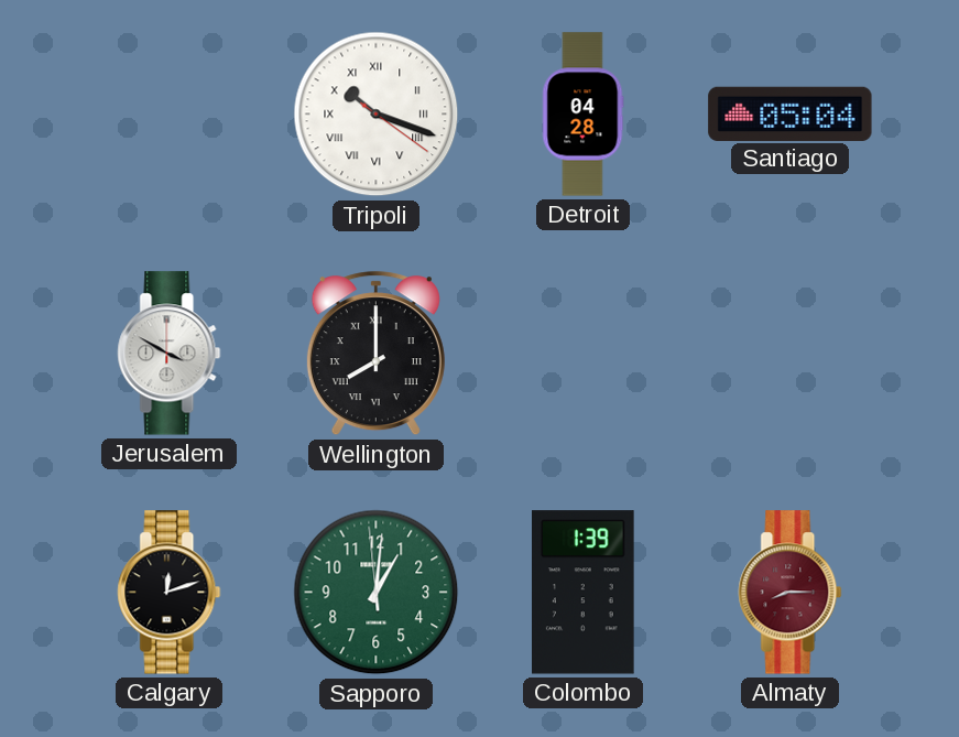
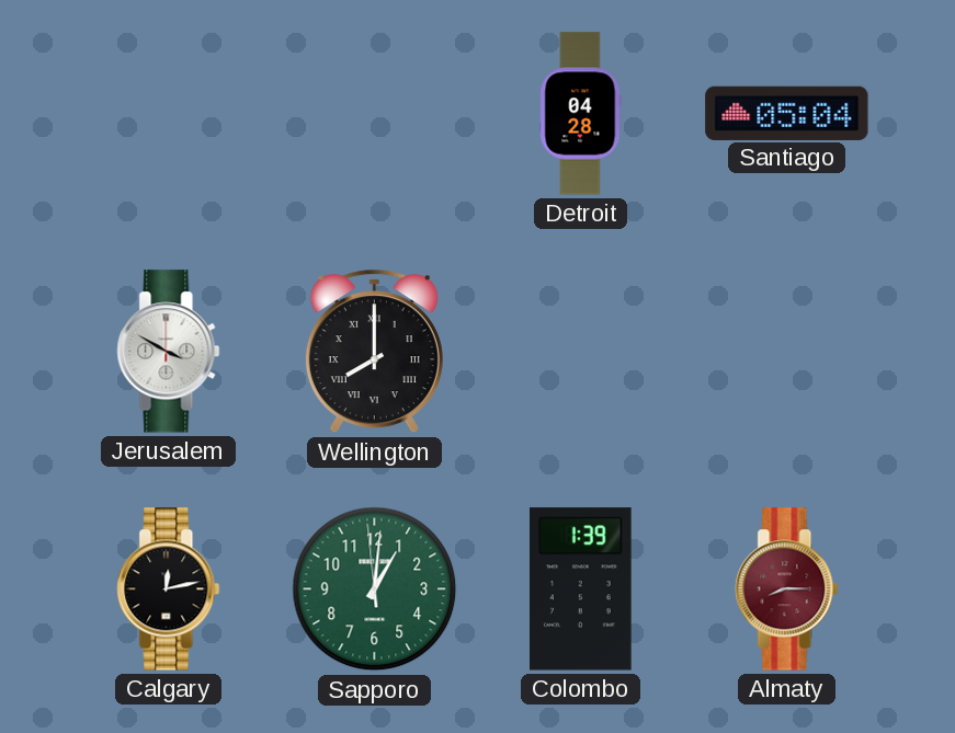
Tripoli: 10:18 -> none (377, 115)
Calgary: 12:12 -> 12:13 (169, 589)
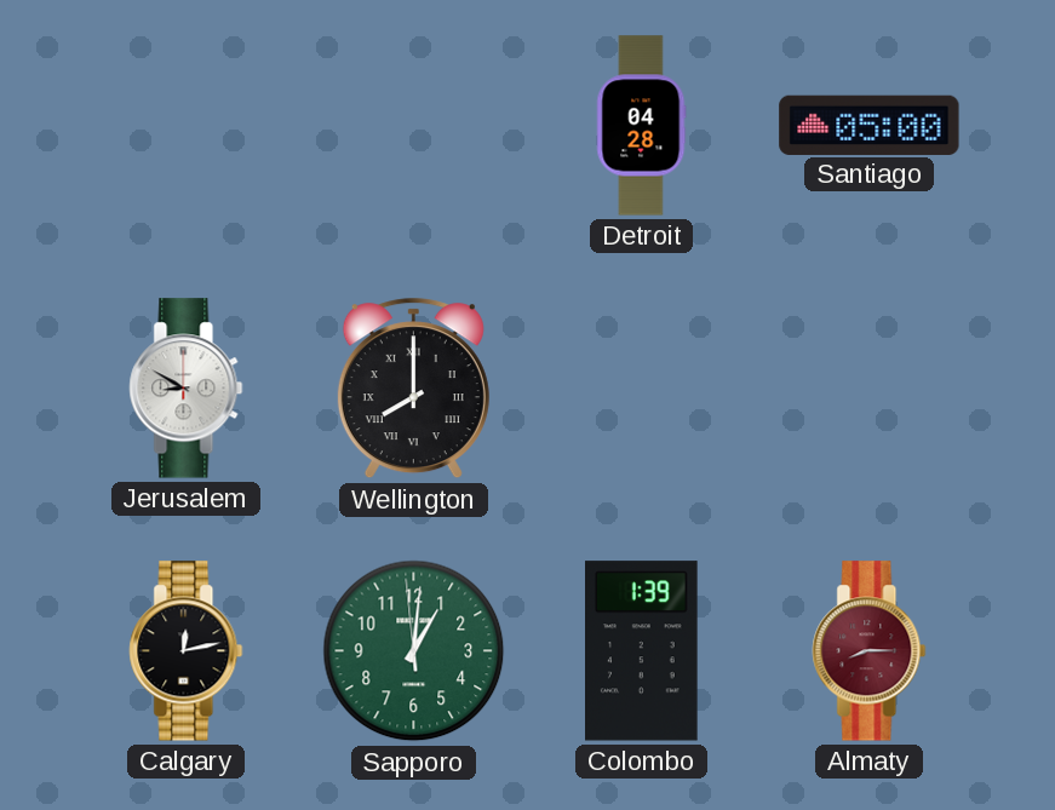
Santiago: 05:04 -> 05:00 (870, 125)
Jerusalem: 3:50 -> 8:50 (187, 389)
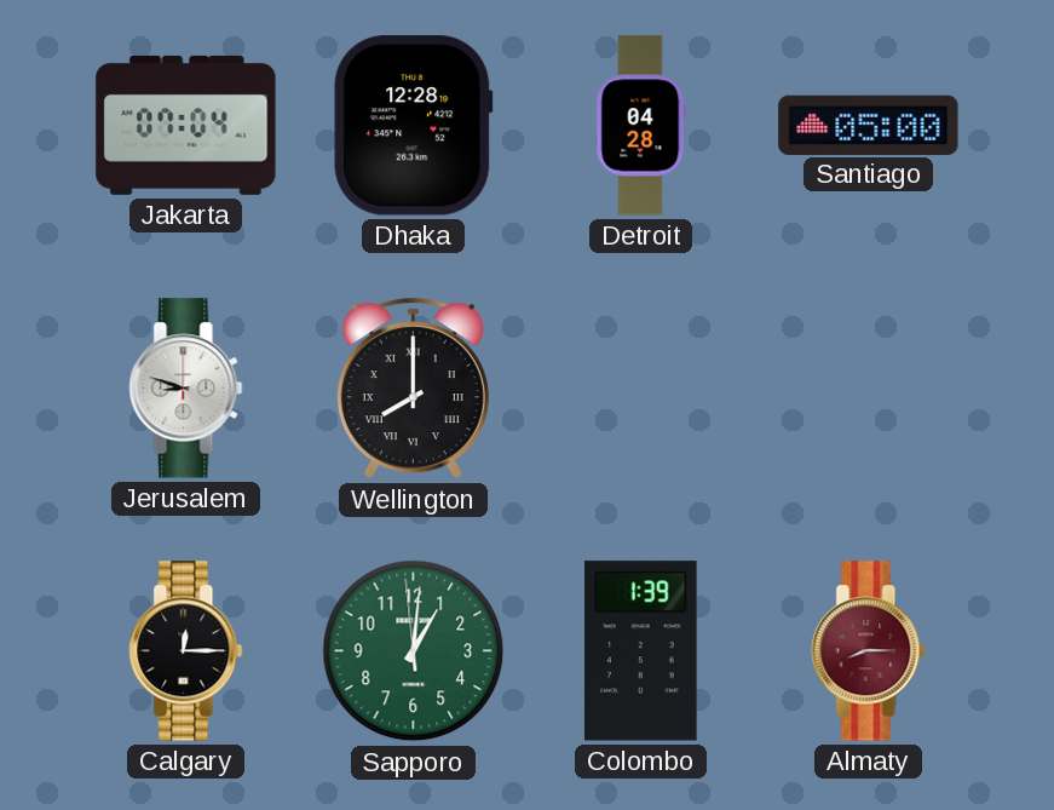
Jakarta: none -> 07:04 (186, 125)
Dhaka: none -> 12:28 (414, 126)
Jerusalem: 8:50 -> 8:48 (186, 389)
Calgary: 12:13 -> 12:15 (186, 651)
